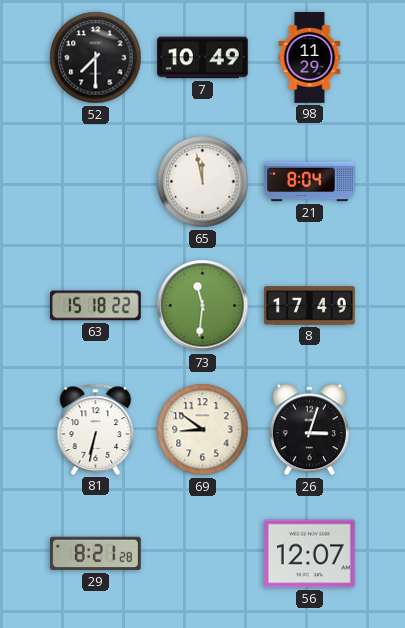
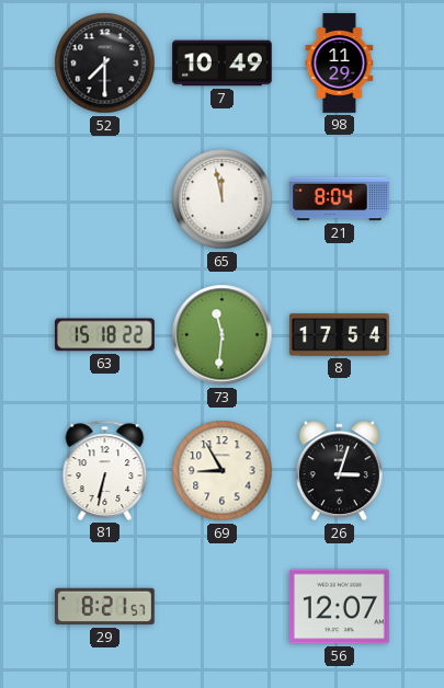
8: 17:49 -> 17:54 (340, 335)
69: 8:51 -> 8:55 (223, 471)
29: 8:21:28 -> 8:21:57 (105, 607)
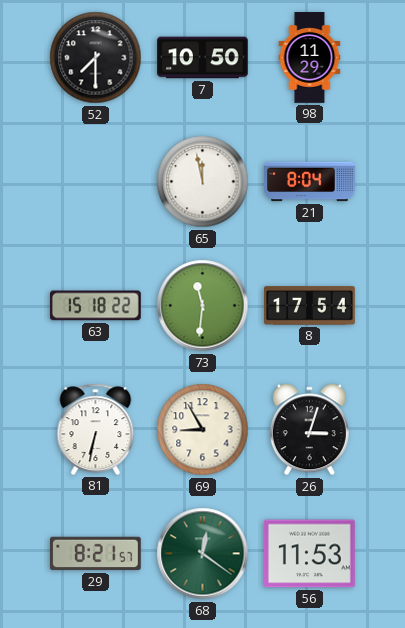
7: 10:49 -> 10:50 (203, 58)
68: none -> 12:21 (203, 554)
56: 12:07 -> 11:53 (310, 554)
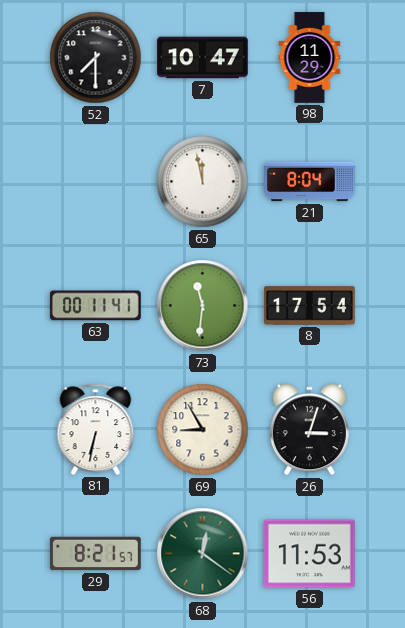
7: 10:50 -> 10:47 (203, 58)
63: 15:18 -> 00:11 (95, 306)
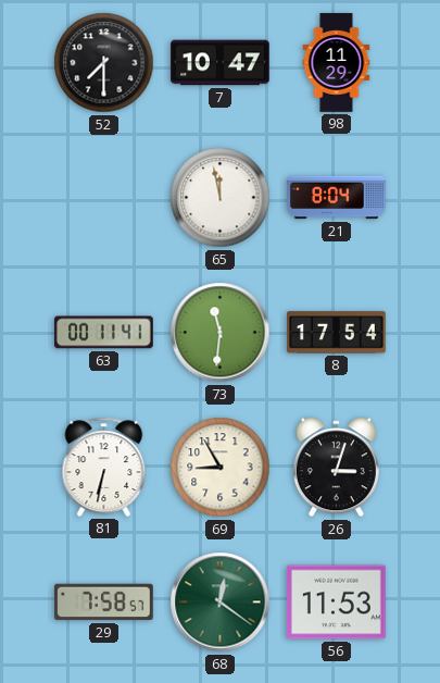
29: 8:21 -> 7:58 (104, 603)
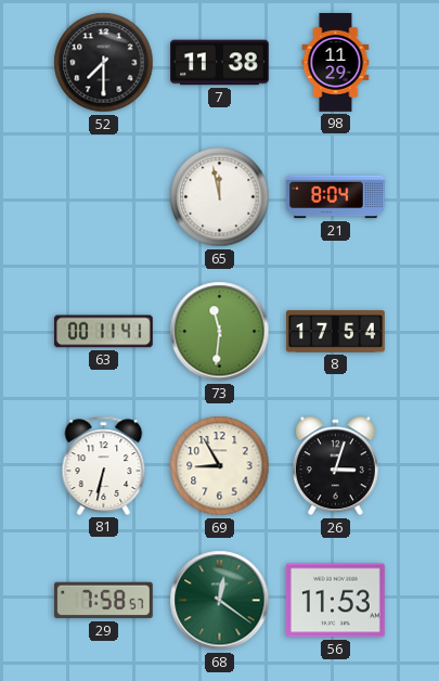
7: 10:47 -> 11:38 (220, 63)
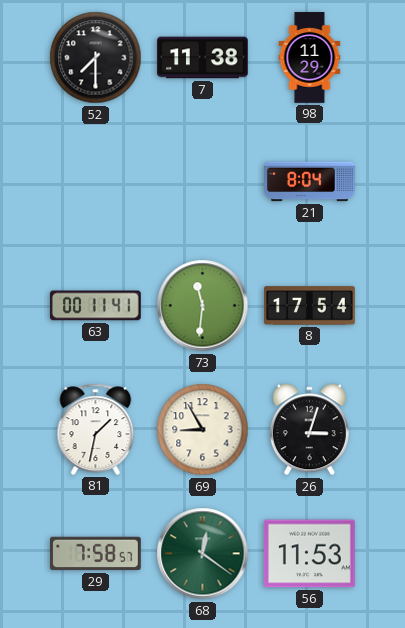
65: 11:58 -> none (220, 197)
81: 6:32 -> 1:32 (96, 429)
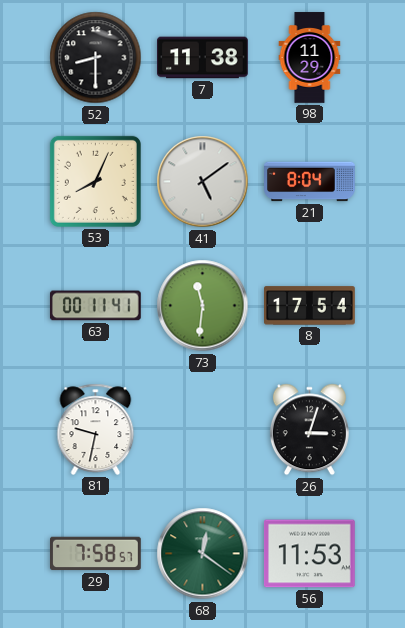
52: 7:30 -> 8:30 (96, 58)
53: none -> 8:04 (95, 181)
41: none -> 5:09 (203, 182)
81: 1:32 -> 9:32 (96, 429)
69: 8:55 -> none (203, 430)
